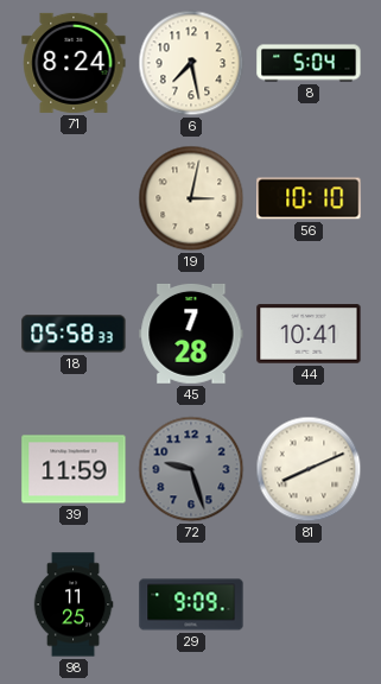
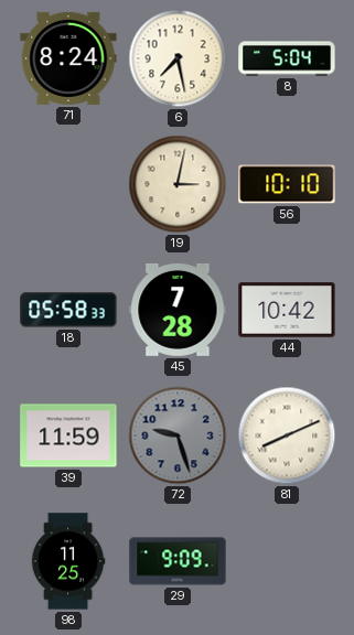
44: 10:41 -> 10:42 (287, 310)
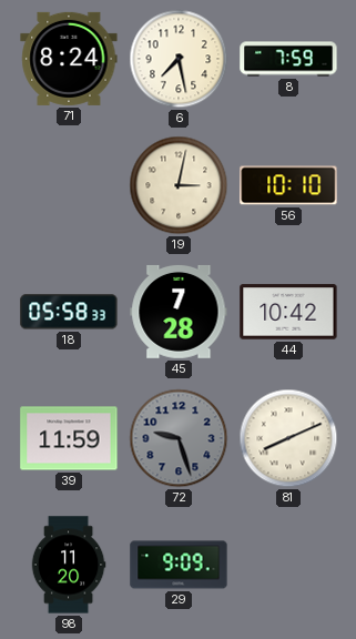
8: 5:04 -> 7:59 (288, 59)
98: 11:25 -> 11:20 (69, 565)
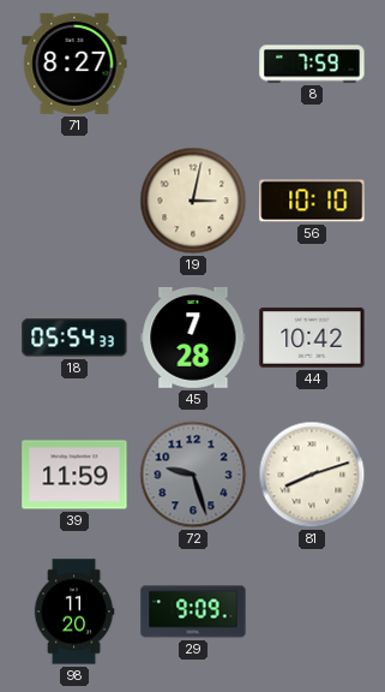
71: 8:24 -> 8:27 (74, 64)
6: 7:28 -> none (179, 59)
18: 05:58 -> 05:54 (74, 338)
81: 8:11 -> 8:12 (312, 475)
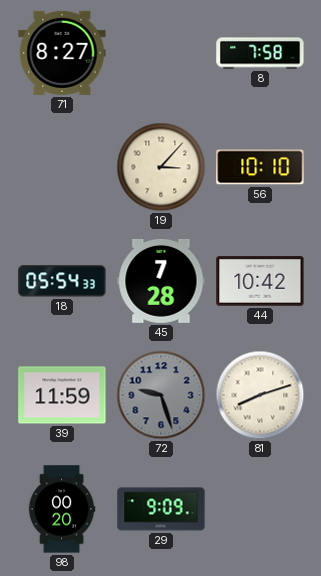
8: 7:59 -> 7:58 (260, 53)
19: 3:02 -> 3:07 (161, 167)
98: 11:20 -> 00:20 (62, 509)
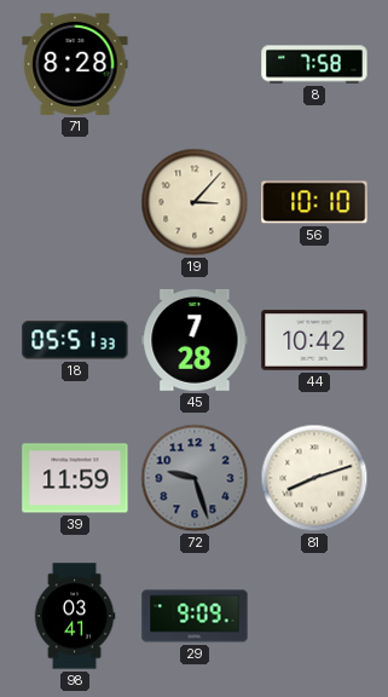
71: 8:27 -> 8:28 (75, 64)
18: 05:54 -> 05:51 (75, 340)
98: 00:20 -> 03:41 (75, 616)
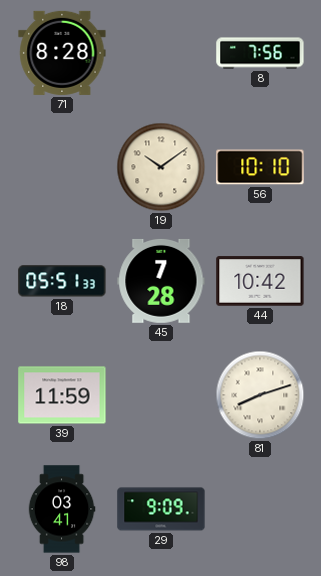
8: 7:58 -> 7:56 (260, 53)
19: 3:07 -> 10:09 (161, 167)
72: 9:27 -> none (195, 478)
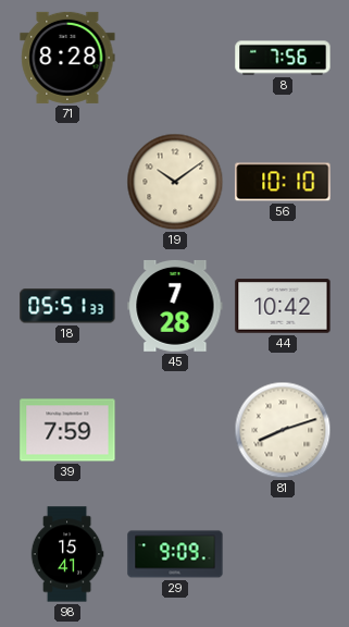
39: 11:59 -> 7:59 (67, 430)
98: 03:41 -> 15:41 (67, 554)
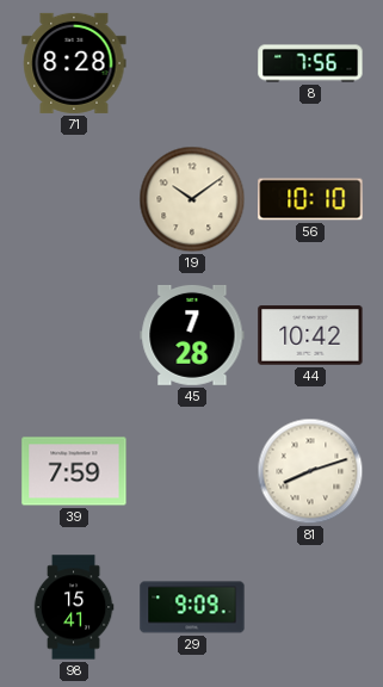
18: 05:51 -> none (67, 306)
